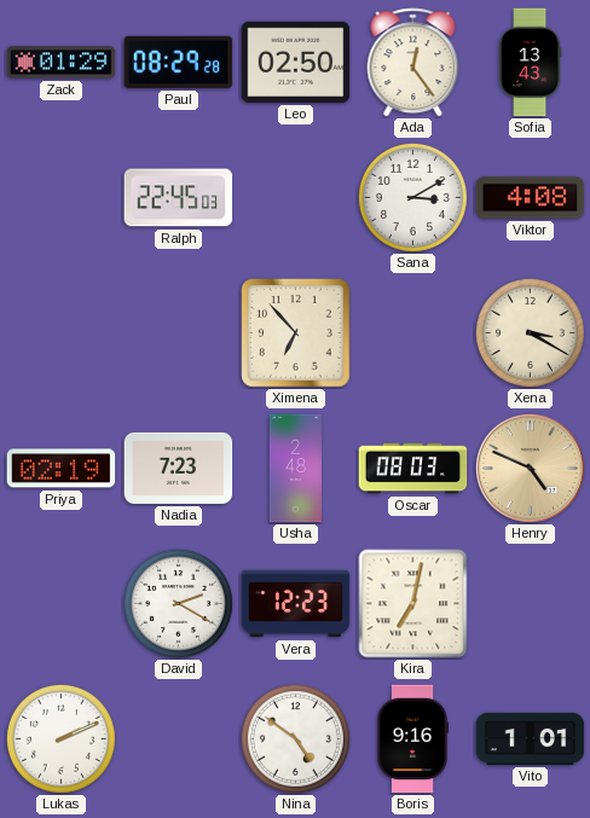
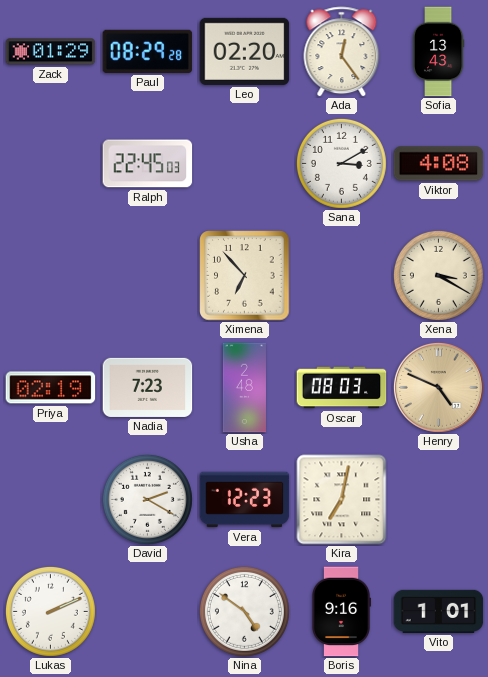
Leo: 02:50 -> 02:20 (245, 51)
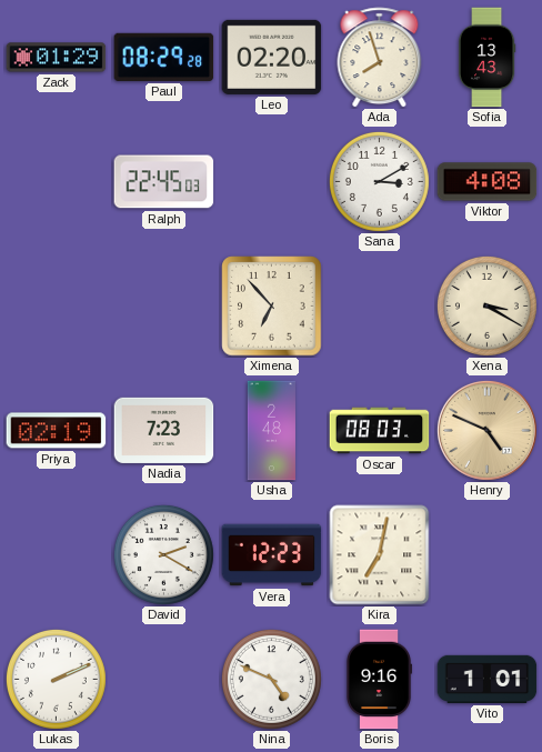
Ada: 12:24 -> 7:57 (380, 58)
Nina: 4:51 -> 4:49 (271, 679)
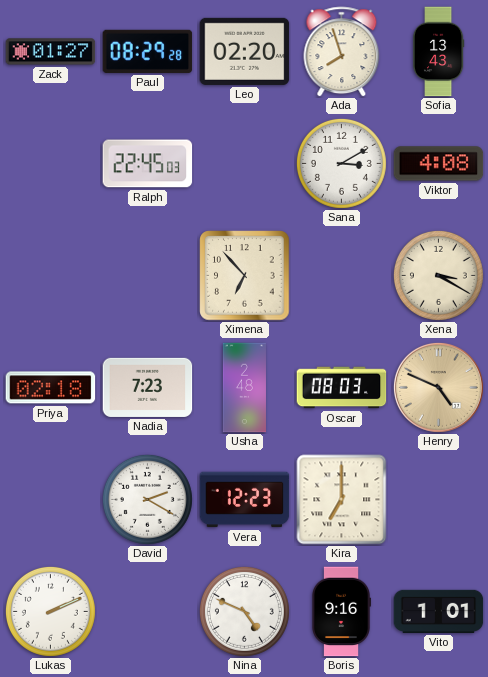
Zack: 01:29 -> 01:27 (51, 52)
Priya: 02:19 -> 02:18 (51, 388)
Kira: 7:02 -> 7:00 (342, 500)
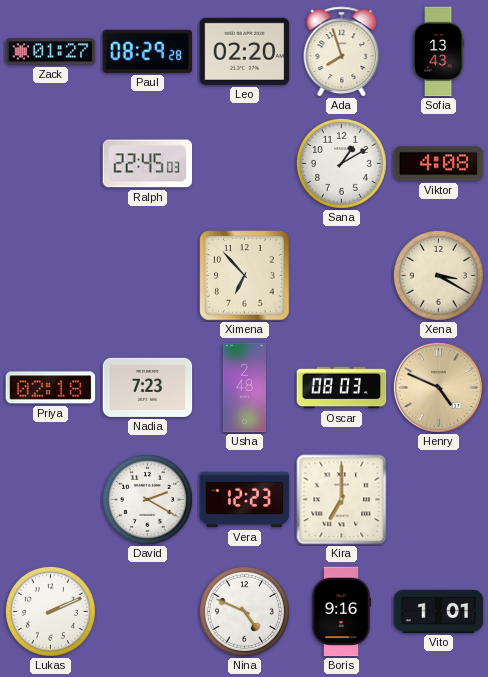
Sana: 3:10 -> 1:10 (341, 163)
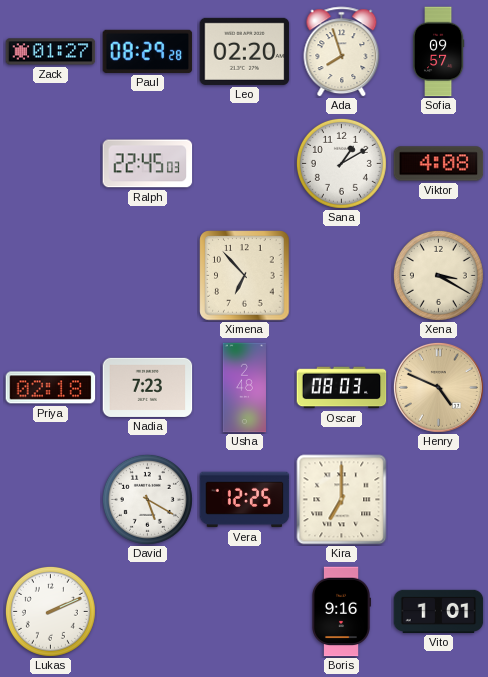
Sofia: 13:43 -> 09:57 (438, 52)
David: 2:20 -> 5:20 (147, 499)
Vera: 12:23 -> 12:25 (245, 500)
Nina: 4:49 -> none (244, 611)
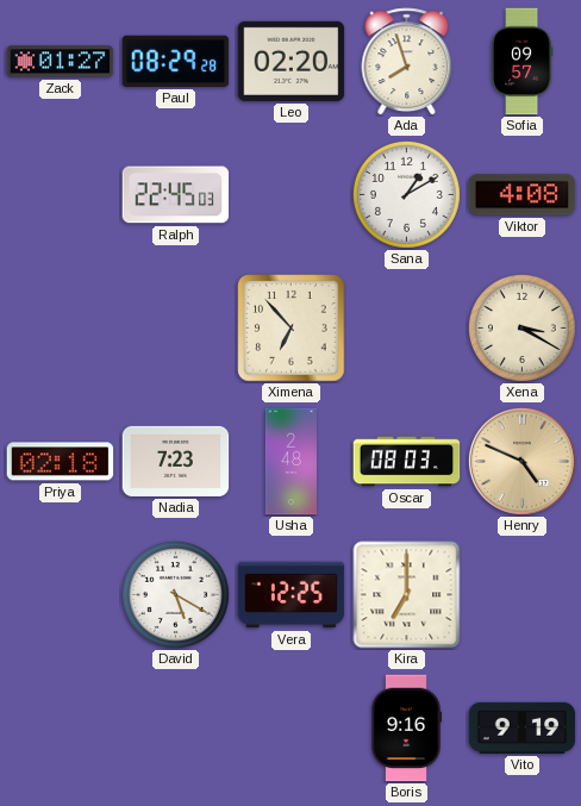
Lukas: 2:11 -> none (50, 611)
Vito: 1:01 -> 9:19 (523, 727)
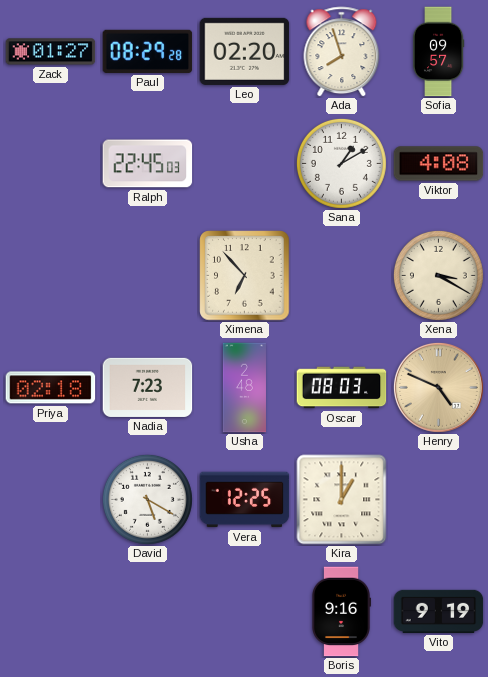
Kira: 7:00 -> 1:00 (342, 500)
